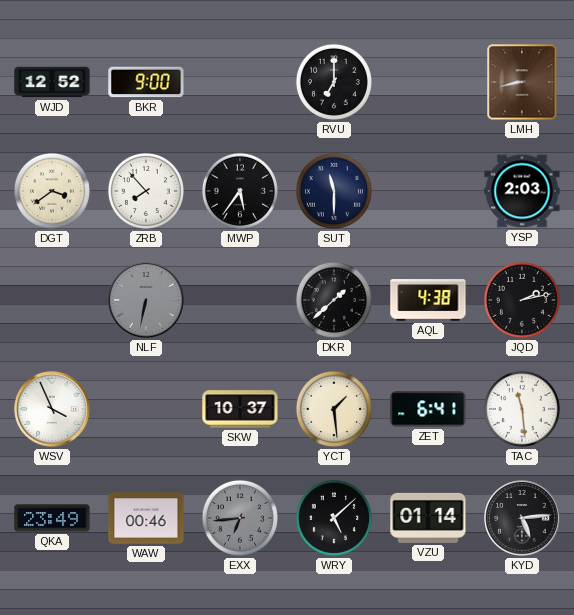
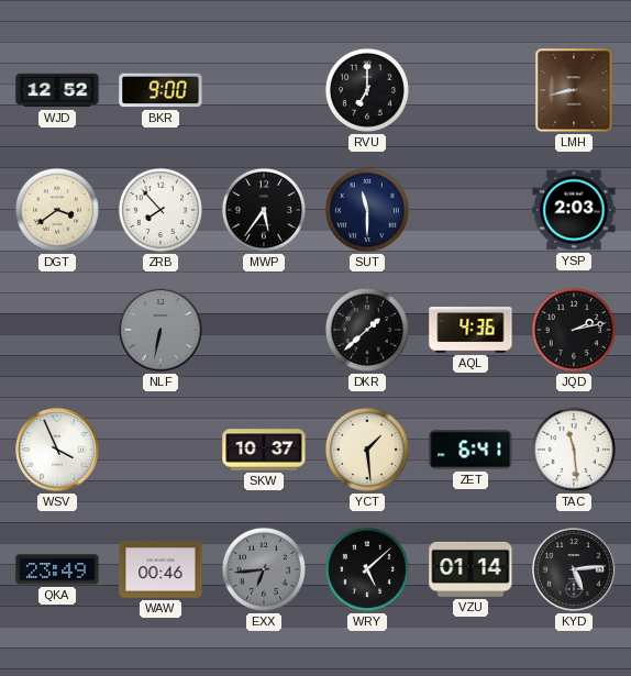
AQL: 4:38 -> 4:36 (471, 330)
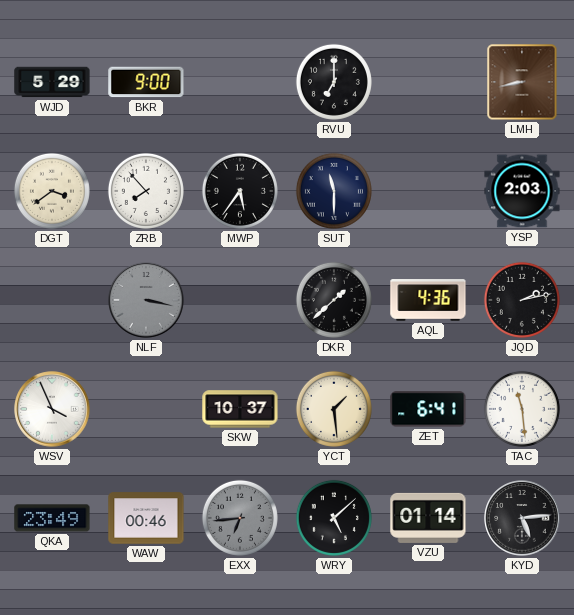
WJD: 12:52 -> 5:29 (52, 82)
NLF: 6:32 -> 3:17 (146, 300)
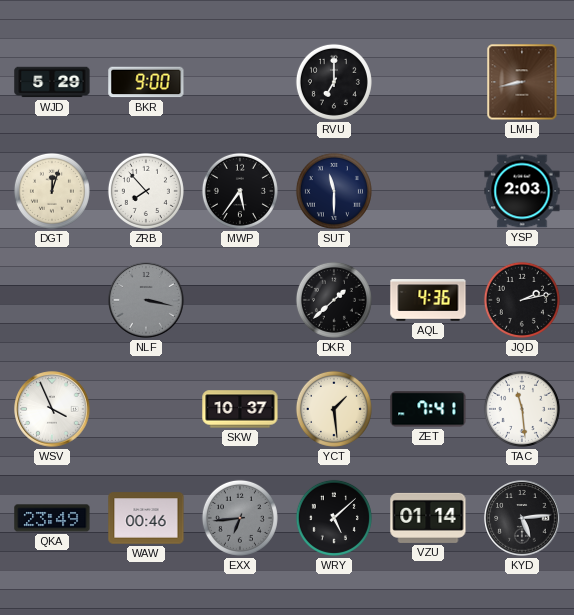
DGT: 3:39 -> 12:03 (52, 191)
ZET: 6:41 -> 7:41 (428, 409)
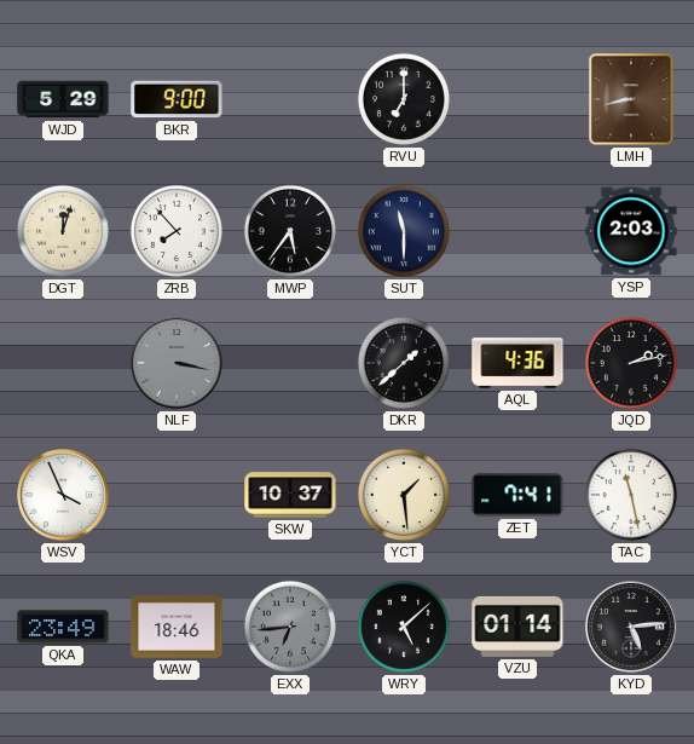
TAC: 11:29 -> 11:28 (631, 495)
WAW: 00:46 -> 18:46 (177, 627)
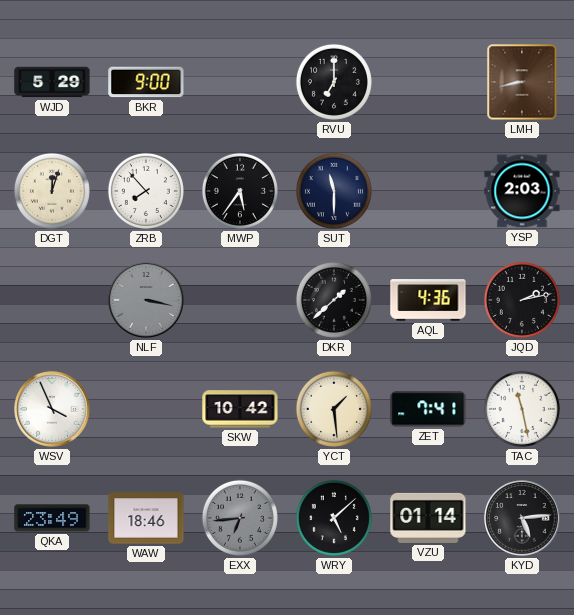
SKW: 10:37 -> 10:42 (240, 409)
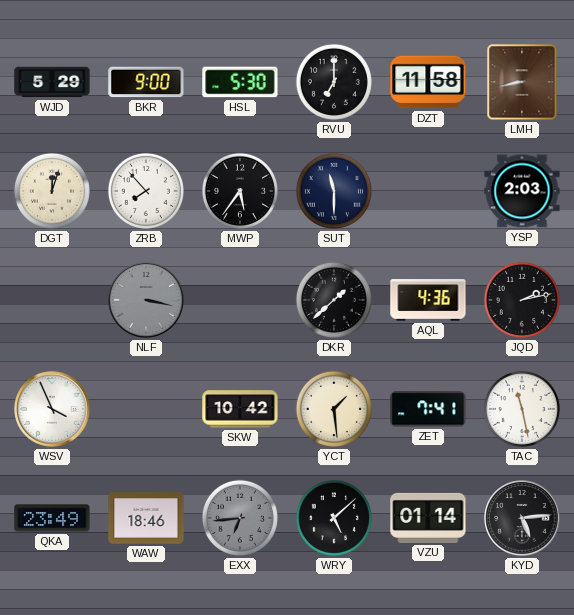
HSL: none -> 5:30 (240, 82)
DZT: none -> 11:58 (428, 82)
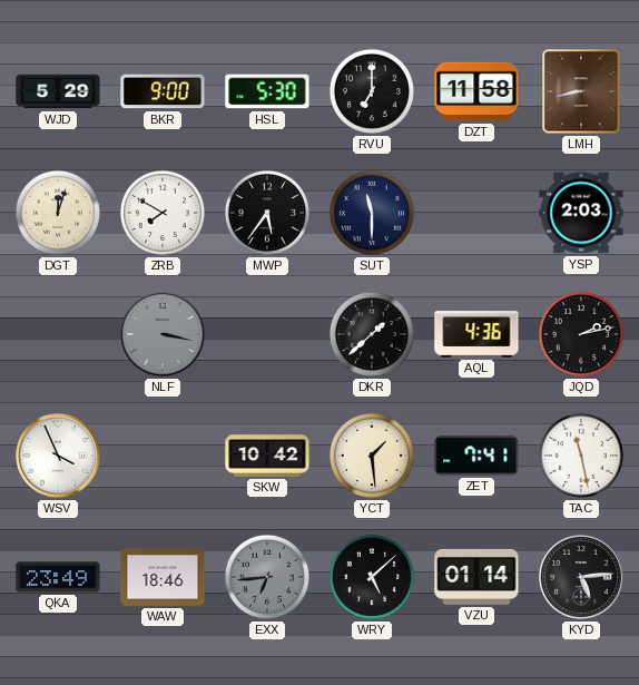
ZRB: 7:53 -> 7:50 (163, 213)
